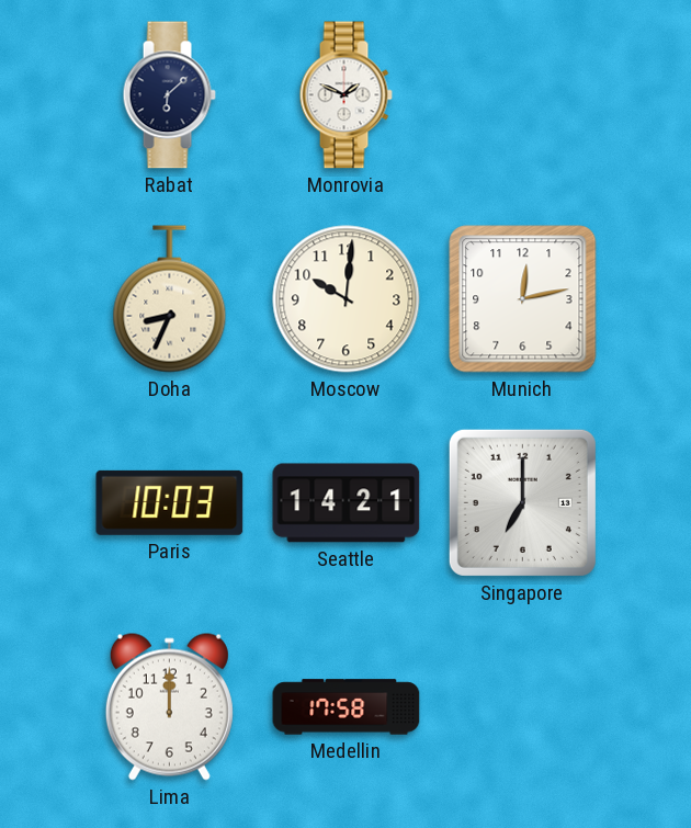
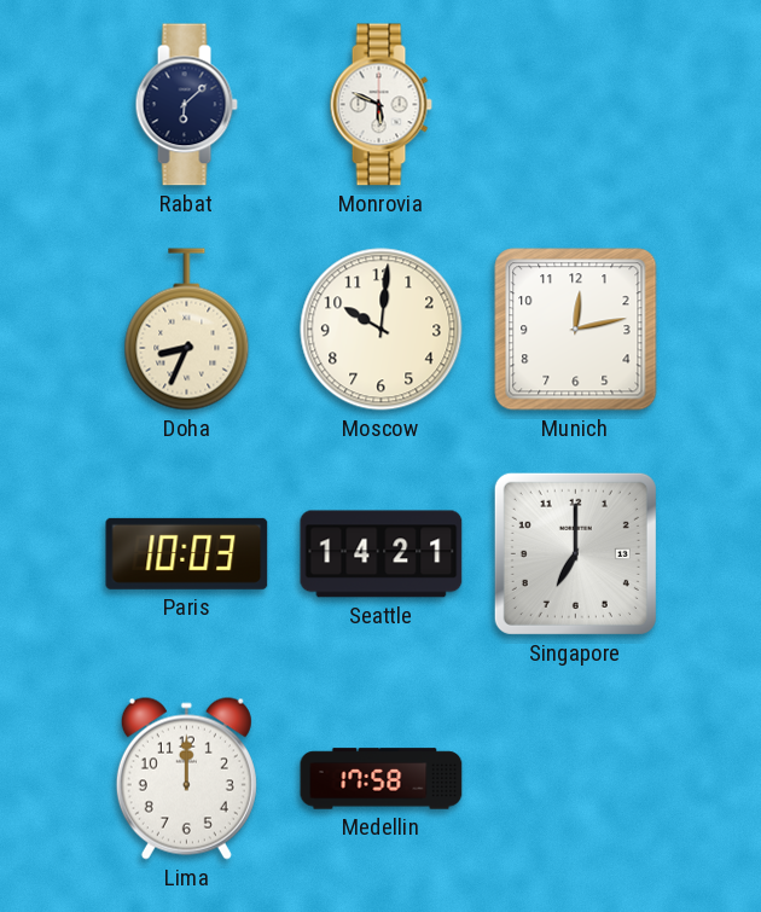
Monrovia: 1:49 -> 5:49 (380, 105)
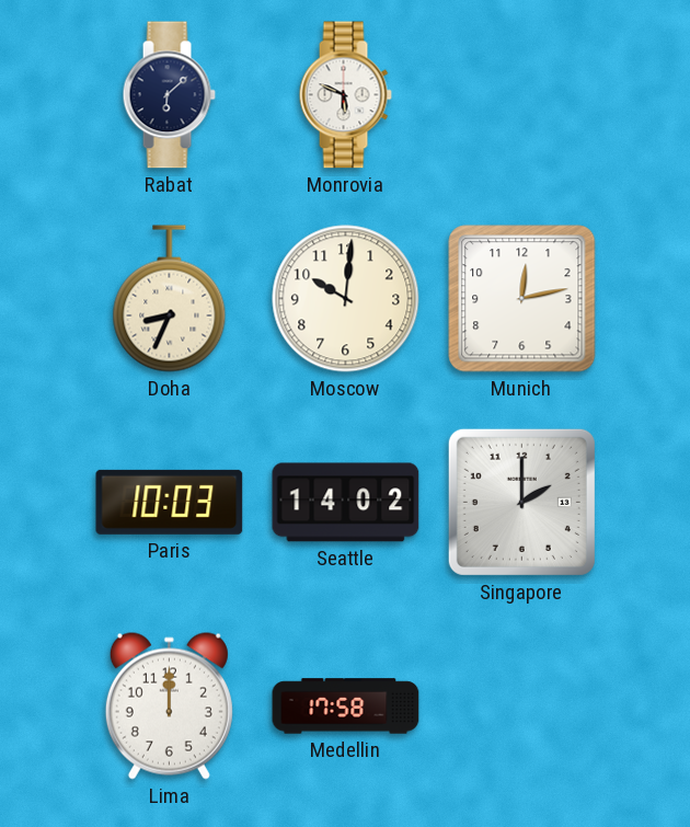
Seattle: 14:21 -> 14:02 (346, 503)
Singapore: 7:00 -> 2:00 (521, 502)
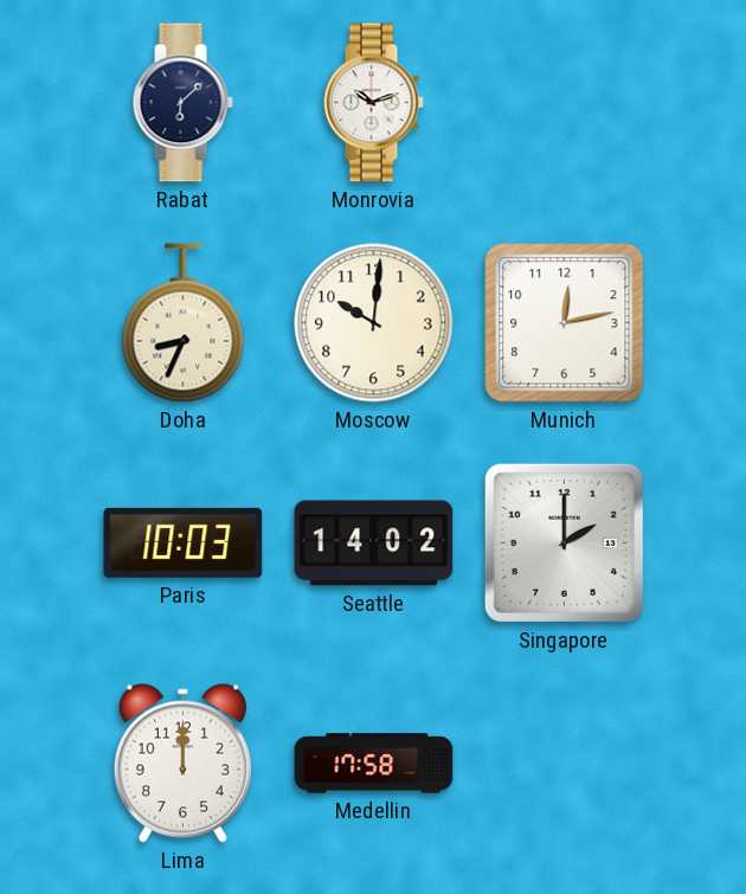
Monrovia: 5:49 -> 10:12 (373, 103)
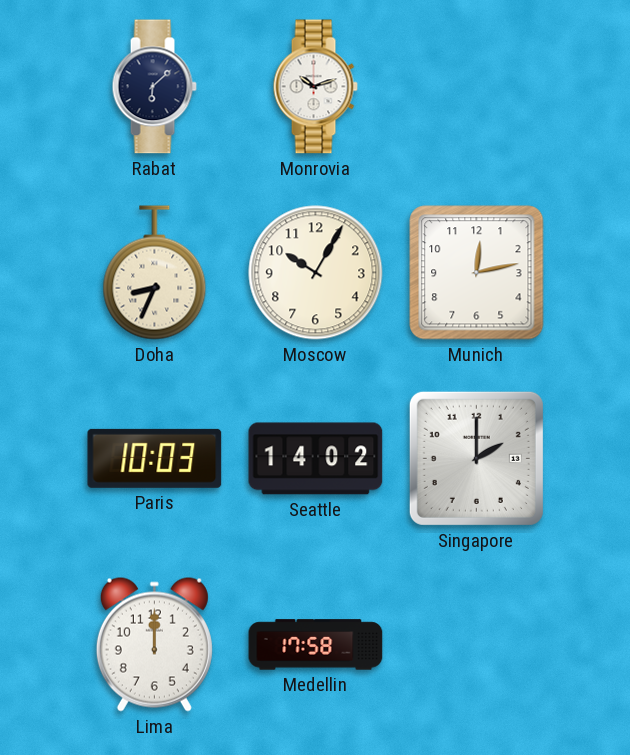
Moscow: 10:01 -> 10:05 (316, 273)
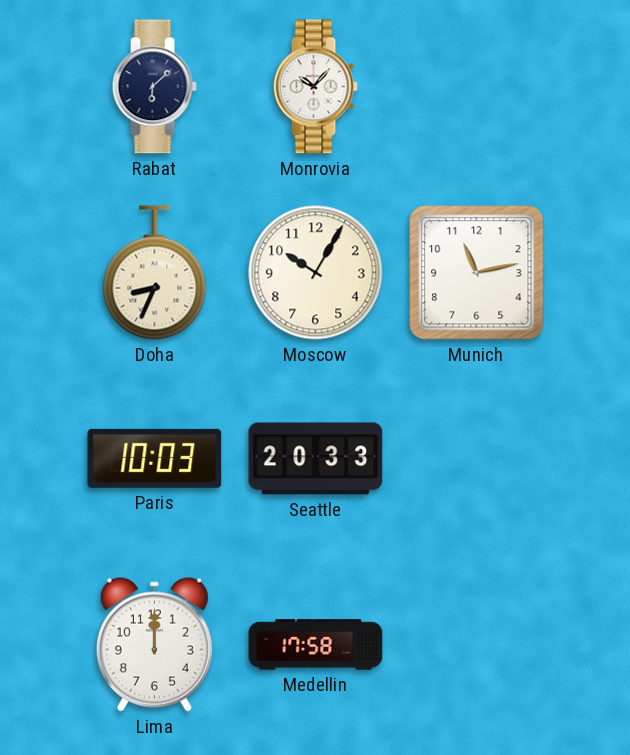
Monrovia: 10:12 -> 10:07 (315, 87)
Munich: 12:13 -> 11:13 (477, 273)
Seattle: 14:02 -> 20:33 (316, 459)
Singapore: 2:00 -> none (476, 458)
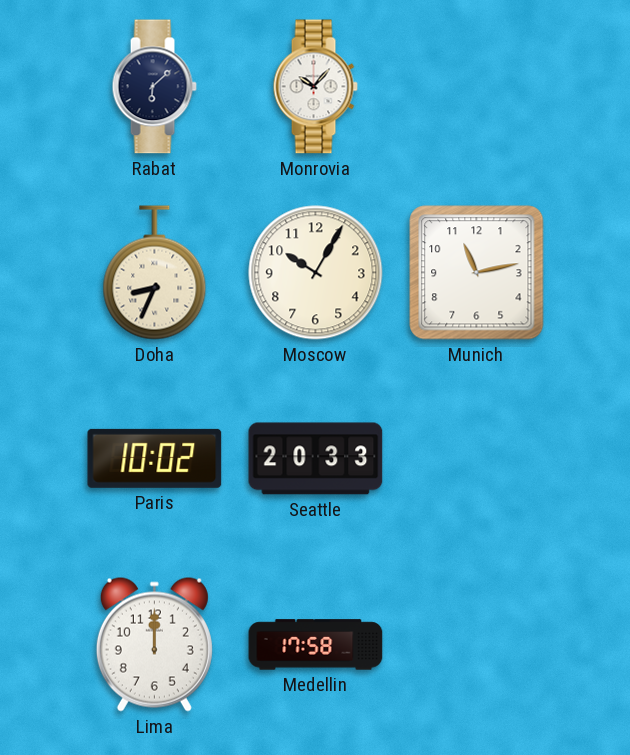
Paris: 10:03 -> 10:02 (155, 458)
